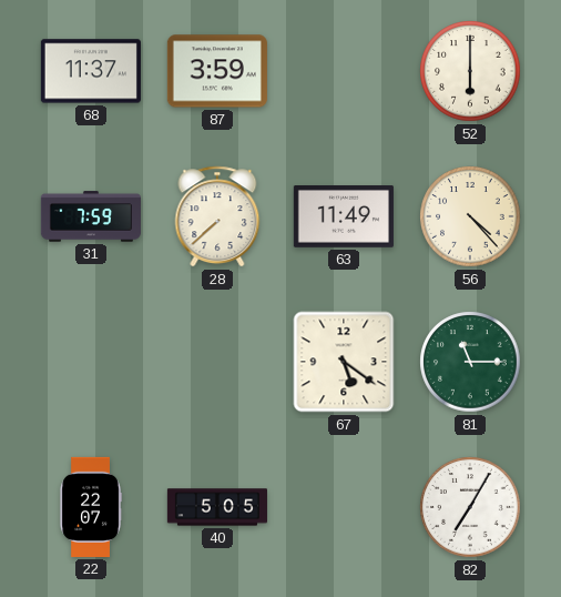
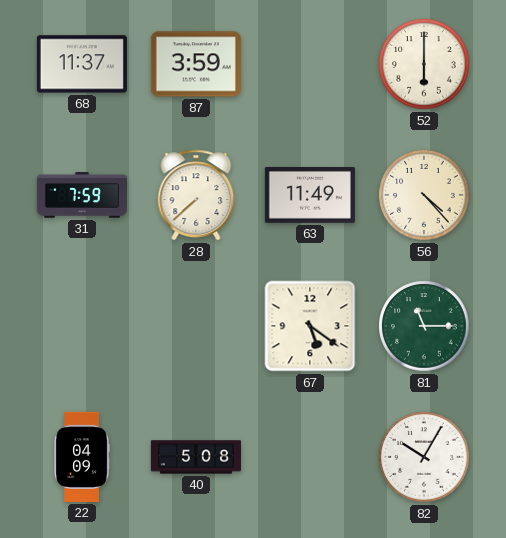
22: 22:07 -> 04:09 (82, 457)
40: 5:05 -> 5:08 (196, 457)
82: 7:05 -> 10:05 (424, 457)
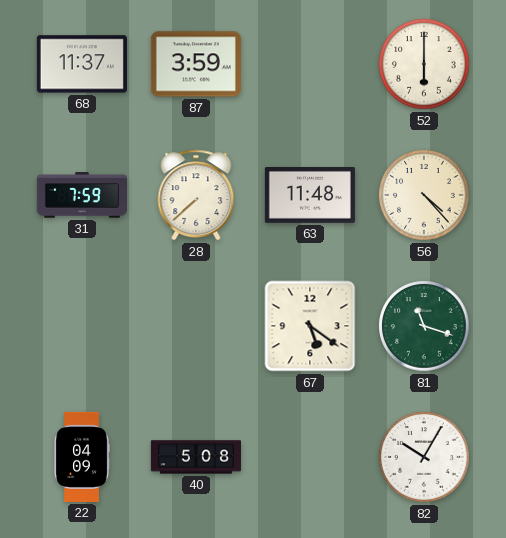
63: 11:49 -> 11:48 (310, 196)
81: 11:15 -> 11:18 (424, 326)
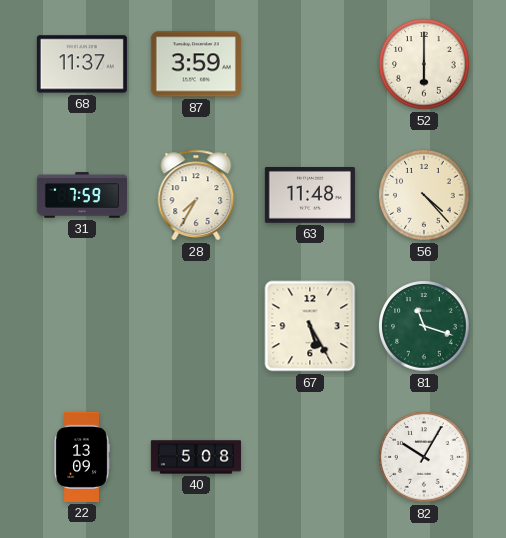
28: 7:38 -> 7:35 (196, 195)
67: 5:21 -> 5:25 (310, 326)
22: 04:09 -> 13:09 (82, 457)
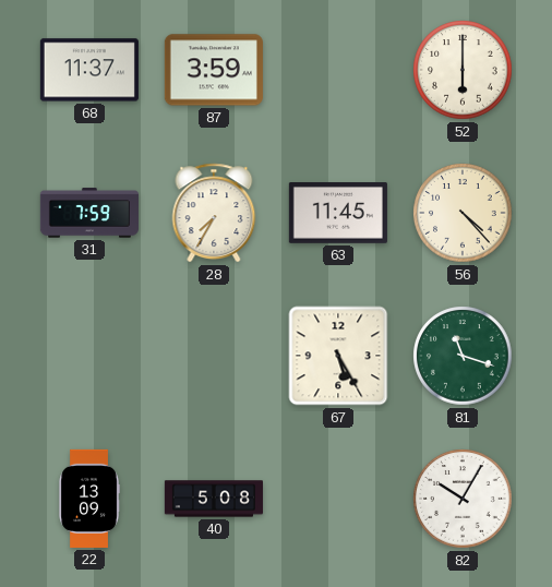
63: 11:48 -> 11:45 (338, 214)
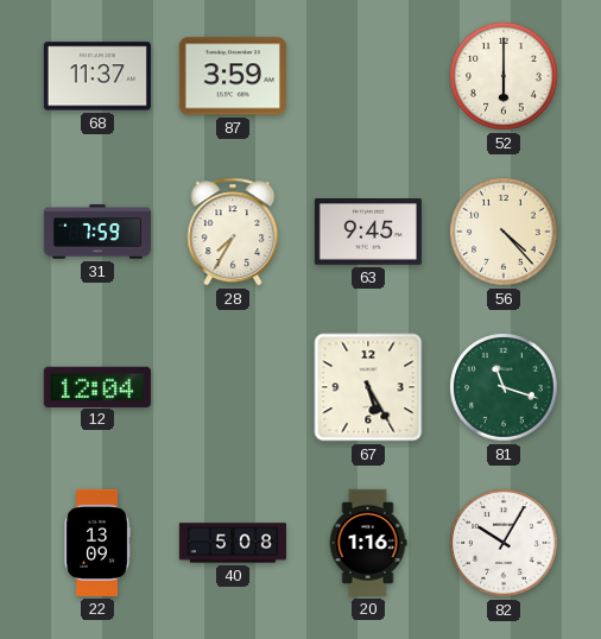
63: 11:45 -> 9:45 (368, 233)
12: none -> 12:04 (97, 386)
20: none -> 1:16 (368, 543)
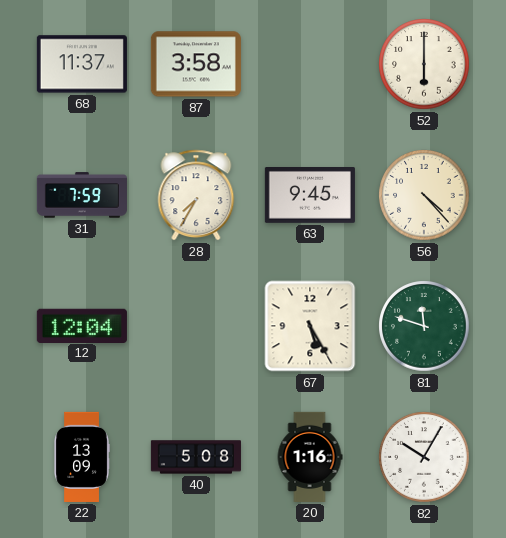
87: 3:59 -> 3:58 (196, 64)
81: 11:18 -> 11:48 (424, 326)
